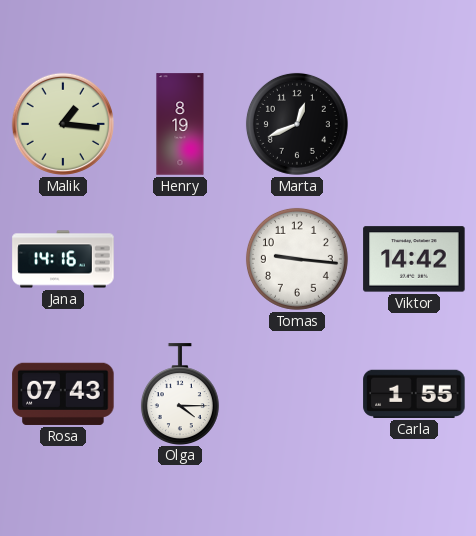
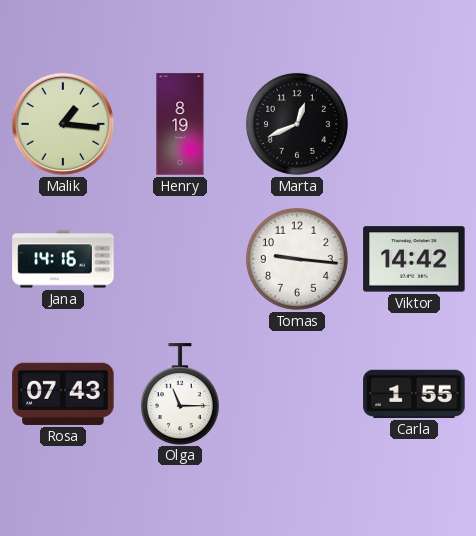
Olga: 4:15 -> 11:15 (180, 394)
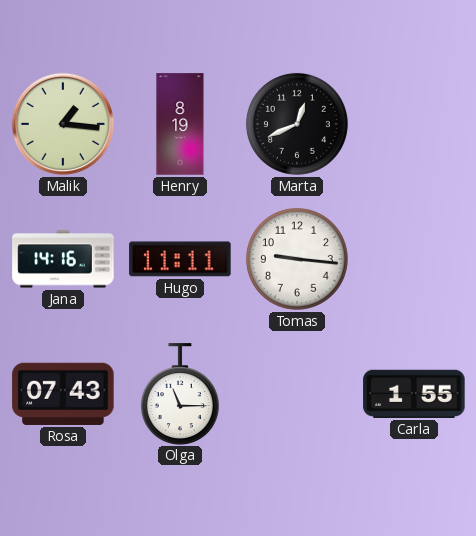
Hugo: none -> 11:11 (180, 259)
Viktor: 14:42 -> none (414, 259)
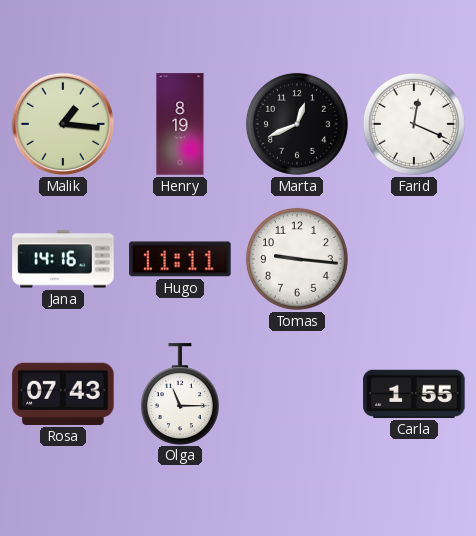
Farid: none -> 12:19 (414, 124)
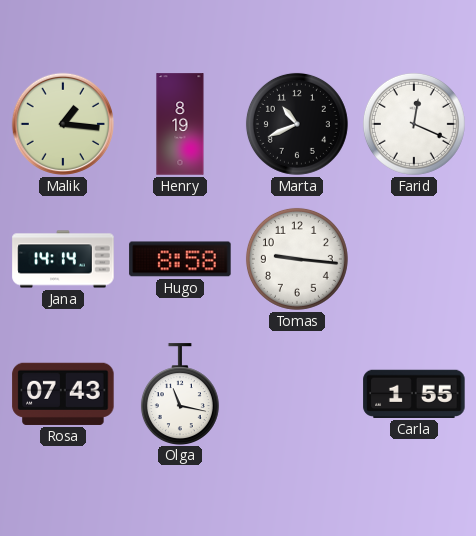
Marta: 12:41 -> 10:41 (297, 124)
Jana: 14:16 -> 14:14 (63, 259)
Hugo: 11:11 -> 8:58 (180, 259)
Olga: 11:15 -> 11:17 (180, 394)
